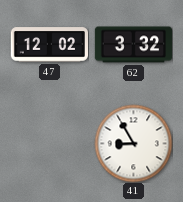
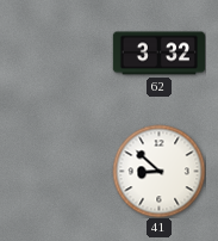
47: 12:02 -> none (49, 45)
41: 8:55 -> 8:52 (158, 171)
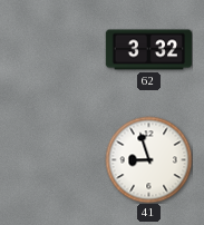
41: 8:52 -> 8:57 (148, 159)
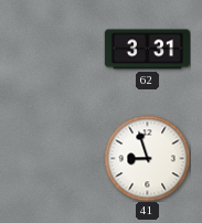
62: 3:32 -> 3:31 (147, 50)
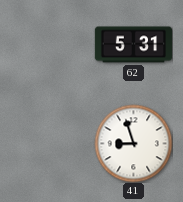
62: 3:31 -> 5:31 (133, 45)
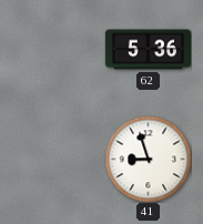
62: 5:31 -> 5:36 (148, 50)
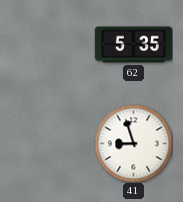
62: 5:36 -> 5:35 (133, 45)
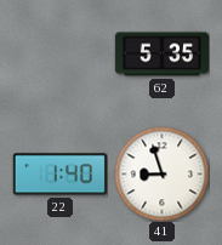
22: none -> 1:40 (59, 175)
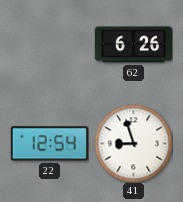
62: 5:35 -> 6:26 (133, 45)
22: 1:40 -> 12:54 (49, 144)
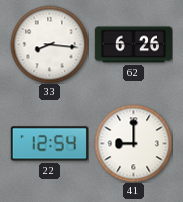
33: none -> 8:16 (49, 44)
41: 8:57 -> 9:00 (133, 143)
